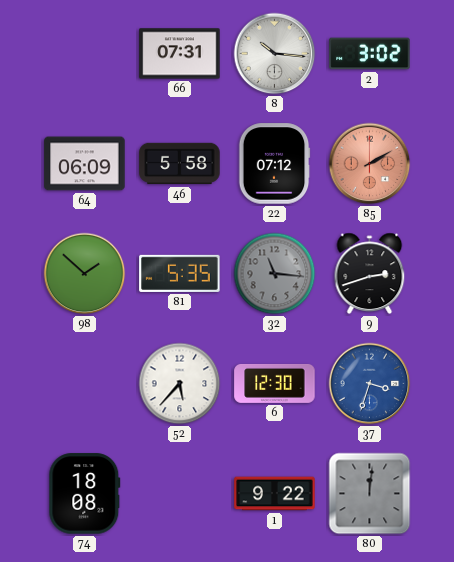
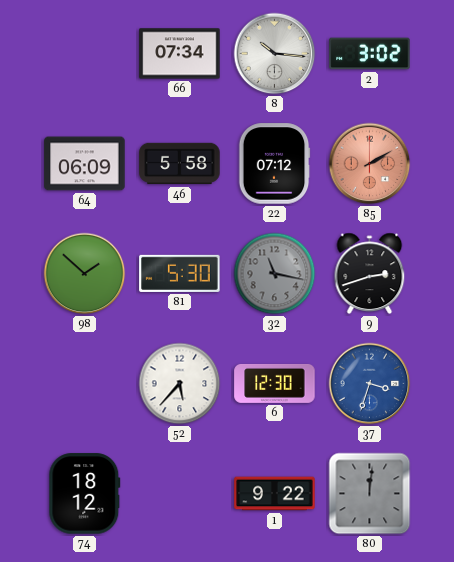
66: 07:31 -> 07:34 (180, 54)
81: 5:35 -> 5:30 (180, 273)
32: 11:16 -> 11:17 (275, 274)
74: 18:08 -> 18:12 (85, 494)
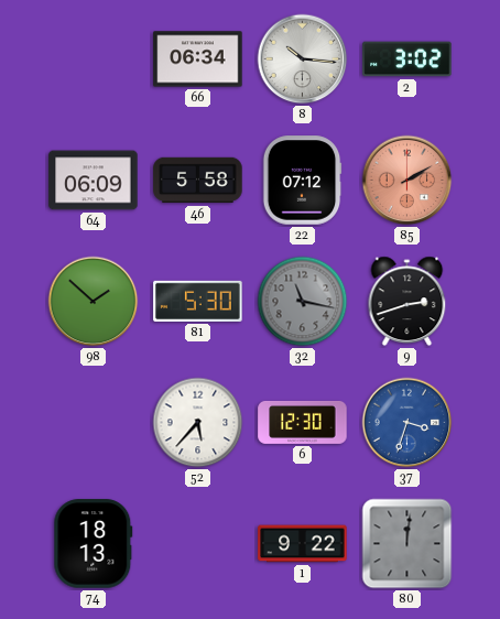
66: 07:34 -> 06:34 (198, 59)
74: 18:12 -> 18:13 (94, 544)
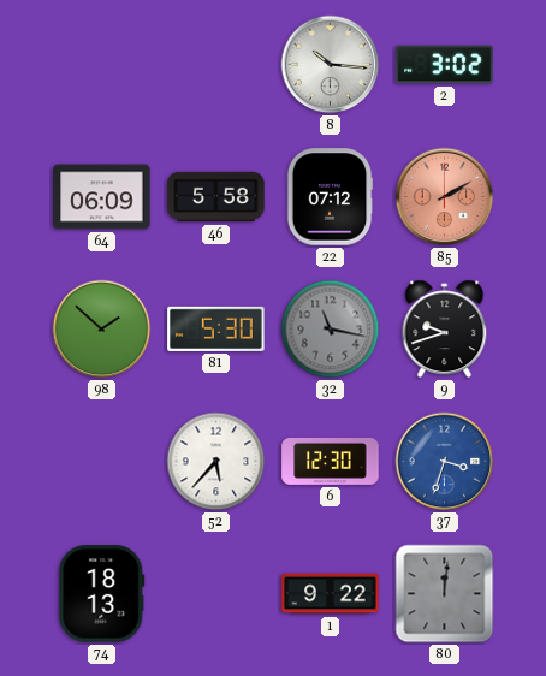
66: 06:34 -> none (198, 59)
9: 2:42 -> 9:42 (445, 328)
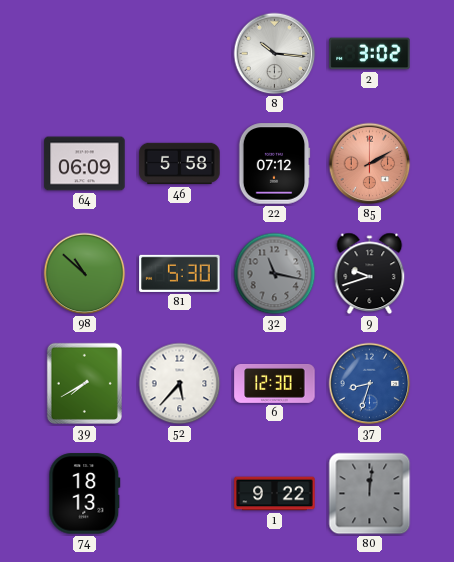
98: 1:52 -> 10:52 (85, 274)
39: none -> 7:40 (84, 383)
37: 3:33 -> 8:33 (370, 384)
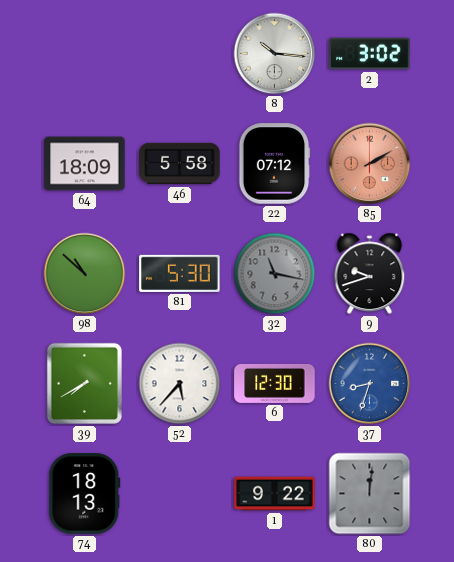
64: 06:09 -> 18:09 (85, 164)
